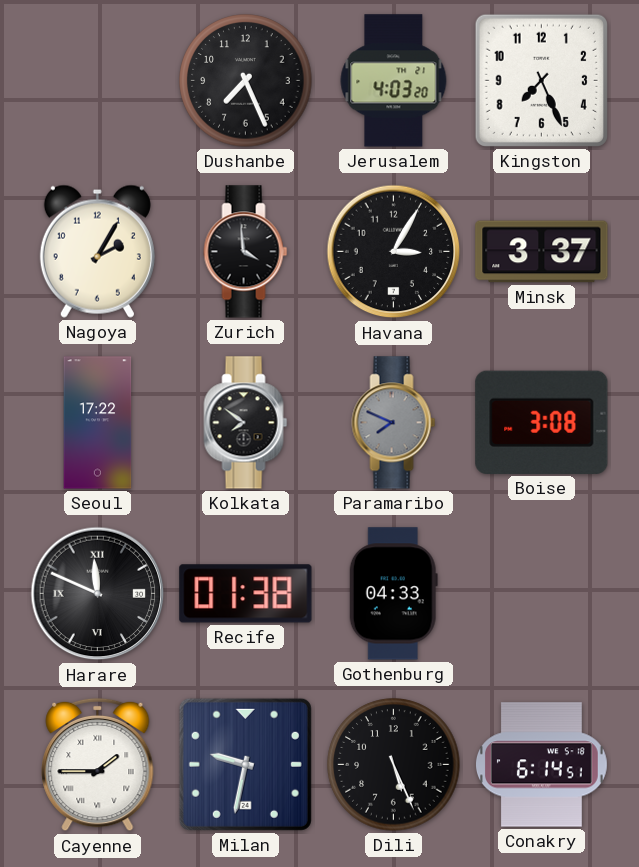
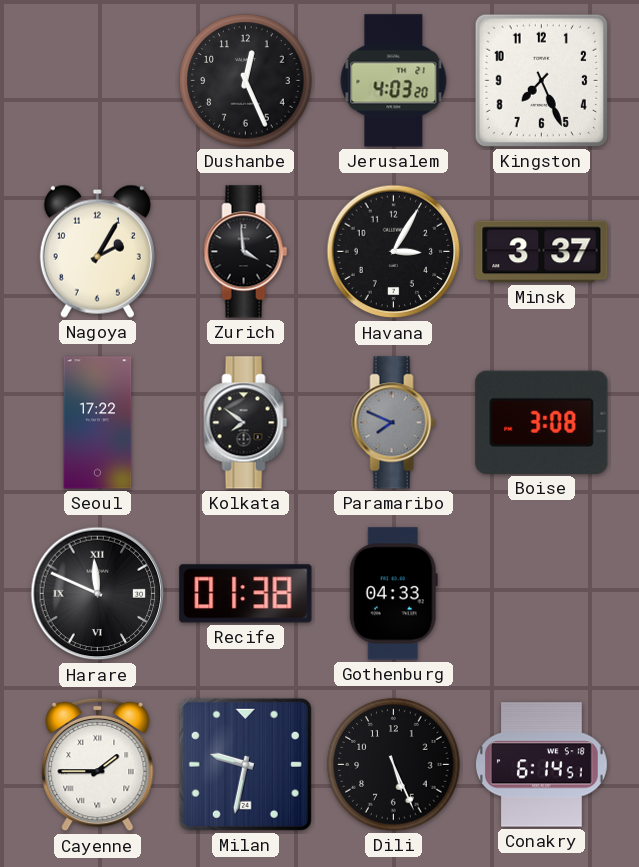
Dushanbe: 7:26 -> 12:26 (246, 81)
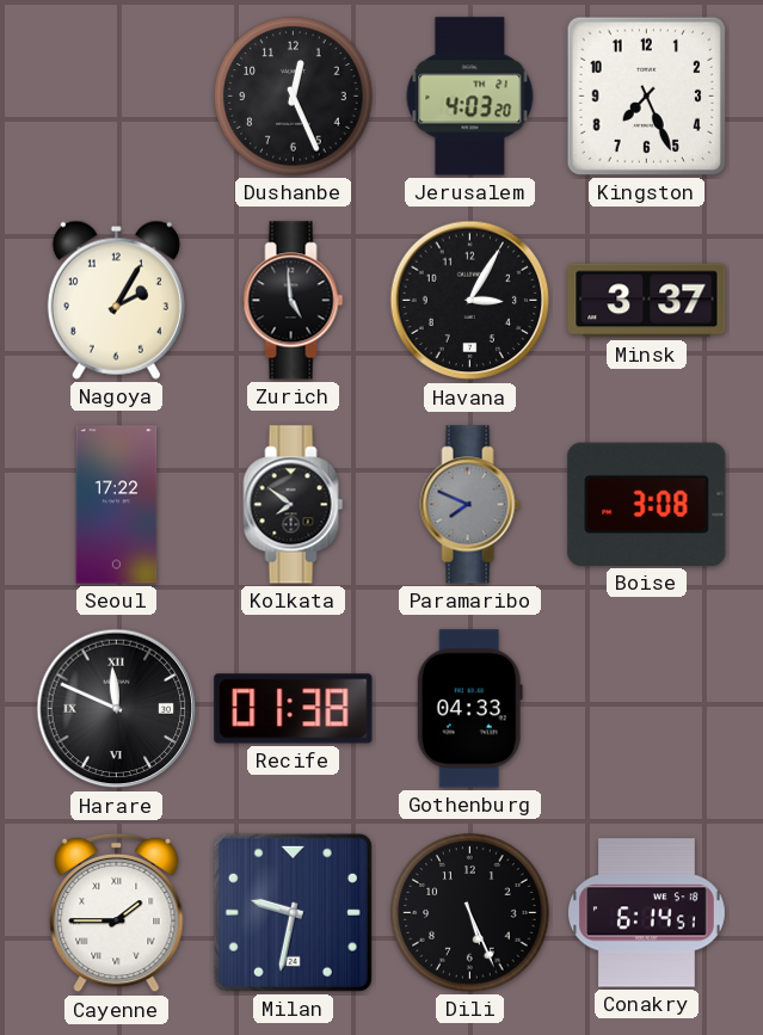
Zurich: 3:59 -> 4:59 (294, 301)
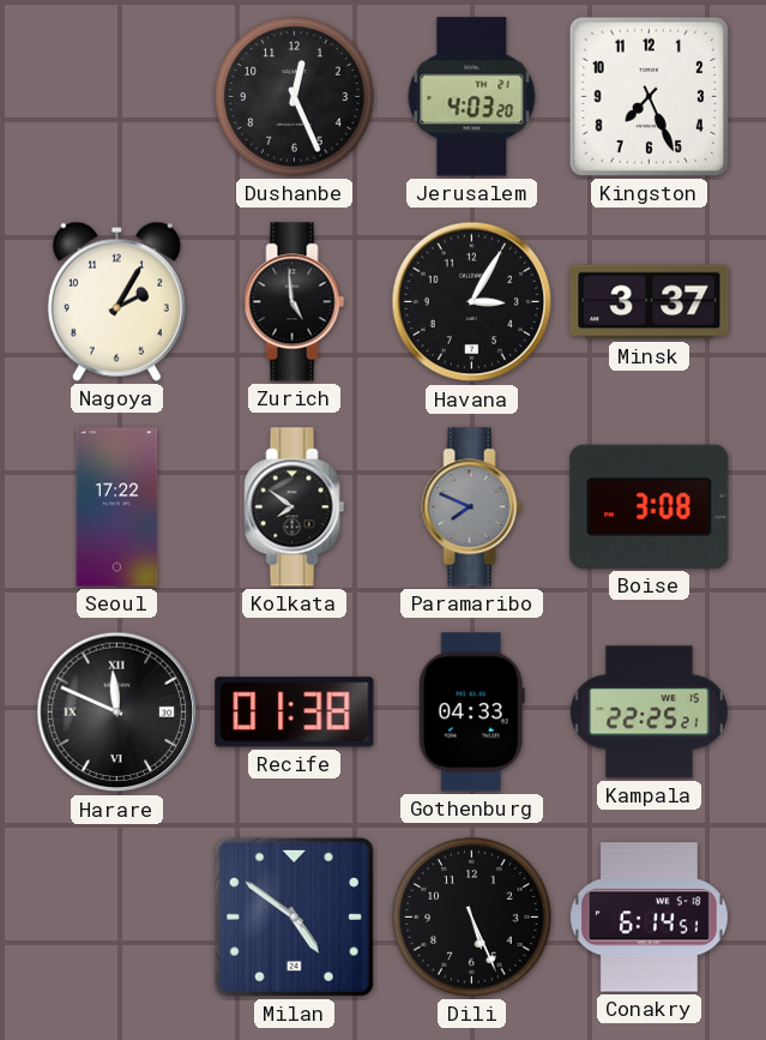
Kampala: none -> 22:25 (650, 713)
Cayenne: 1:45 -> none (117, 913)
Milan: 9:32 -> 4:51 (294, 916)
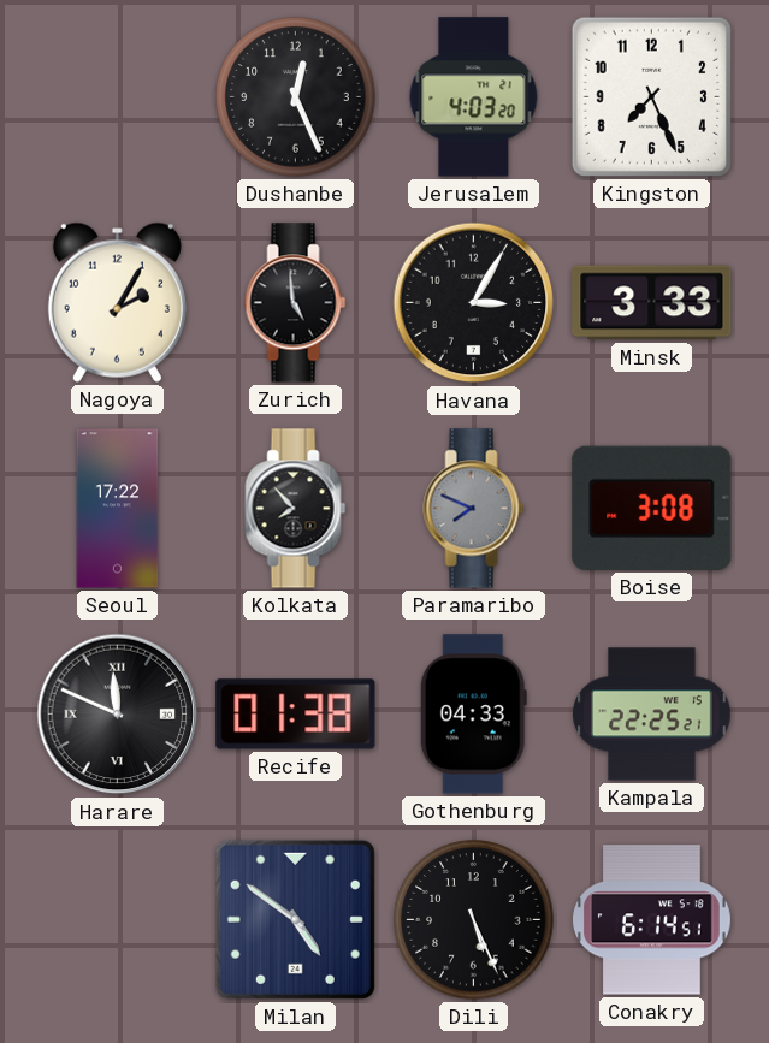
Minsk: 3:37 -> 3:33 (652, 303)
Kolkata: 7:51 -> 7:53 (296, 509)
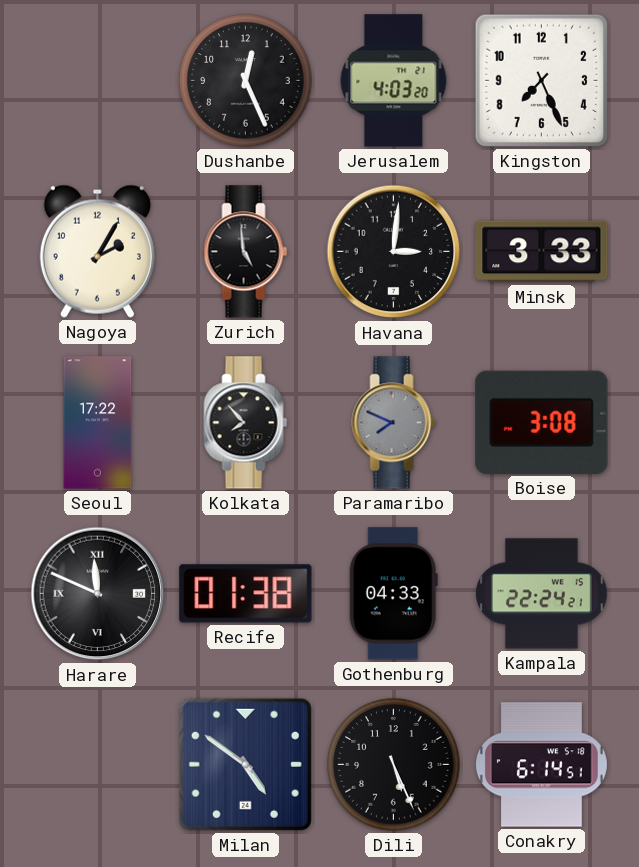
Havana: 3:05 -> 3:01 (394, 252)
Kampala: 22:25 -> 22:24 (542, 594)
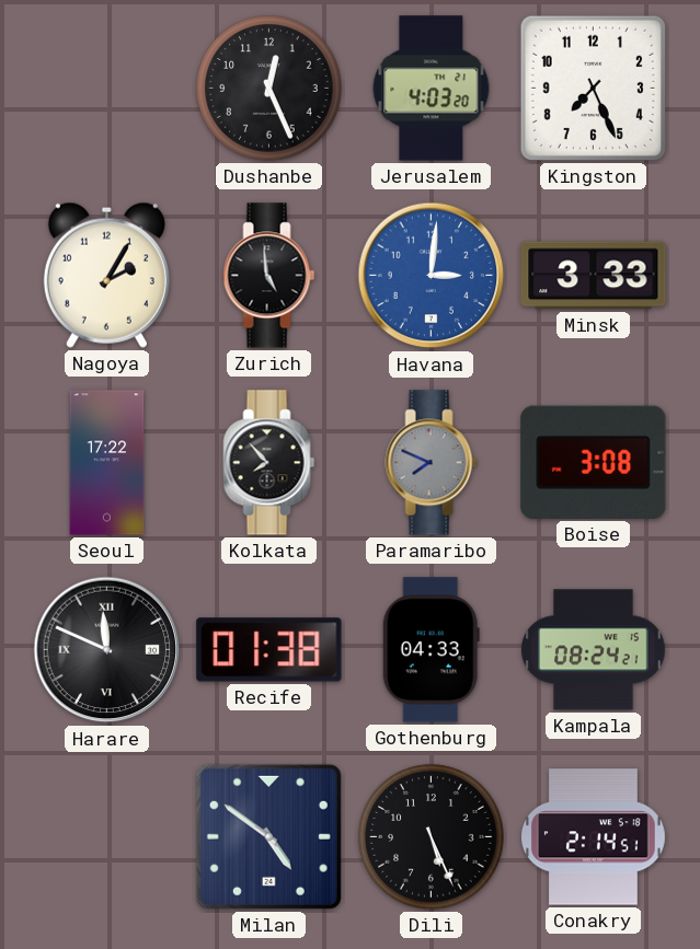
Havana dial: black -> blue (432, 276)
Kampala: 22:24 -> 08:24 (594, 650)
Conakry: 6:14 -> 2:14 (593, 837)
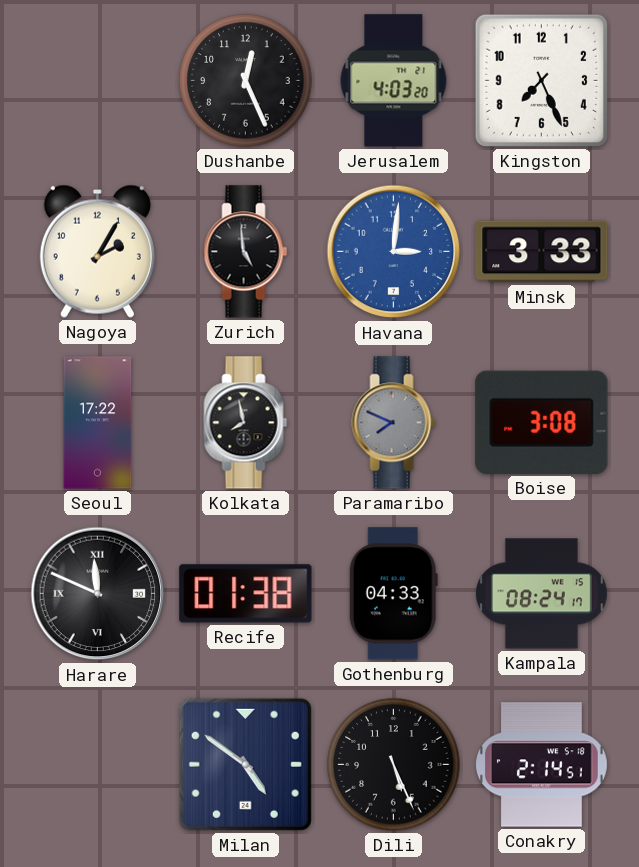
Kolkata: 7:53 -> 7:58 (246, 423)
Kampala: 08:24:21 -> 08:24:17 (542, 594)
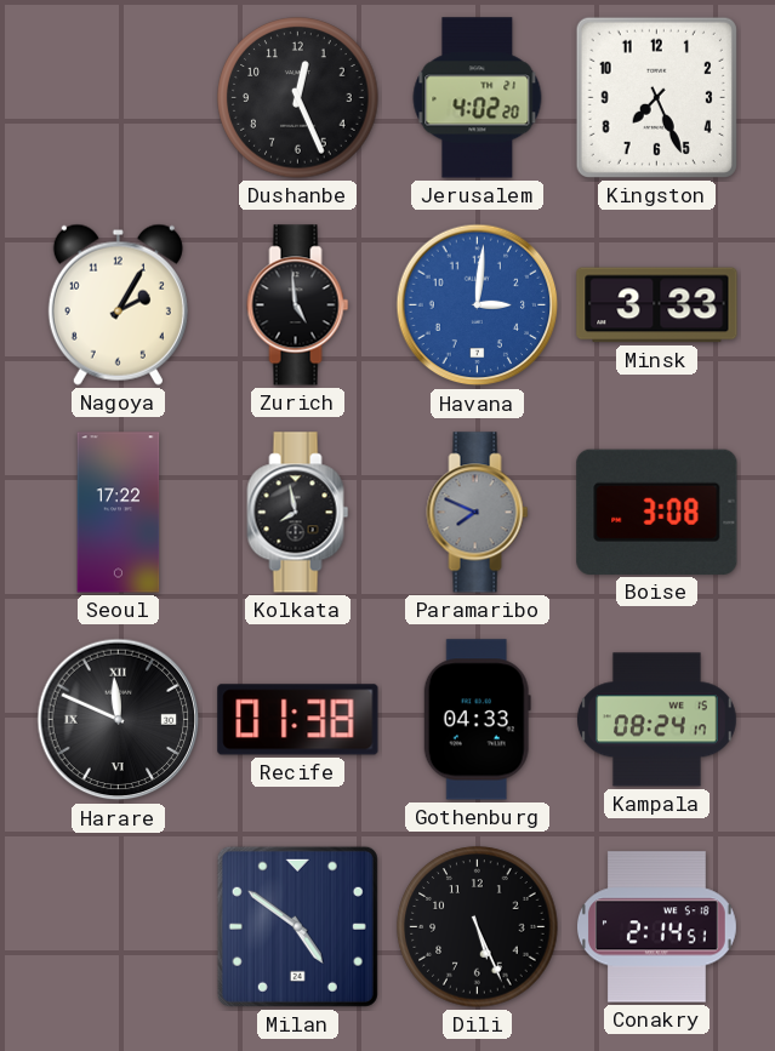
Jerusalem: 4:03 -> 4:02 (478, 98)
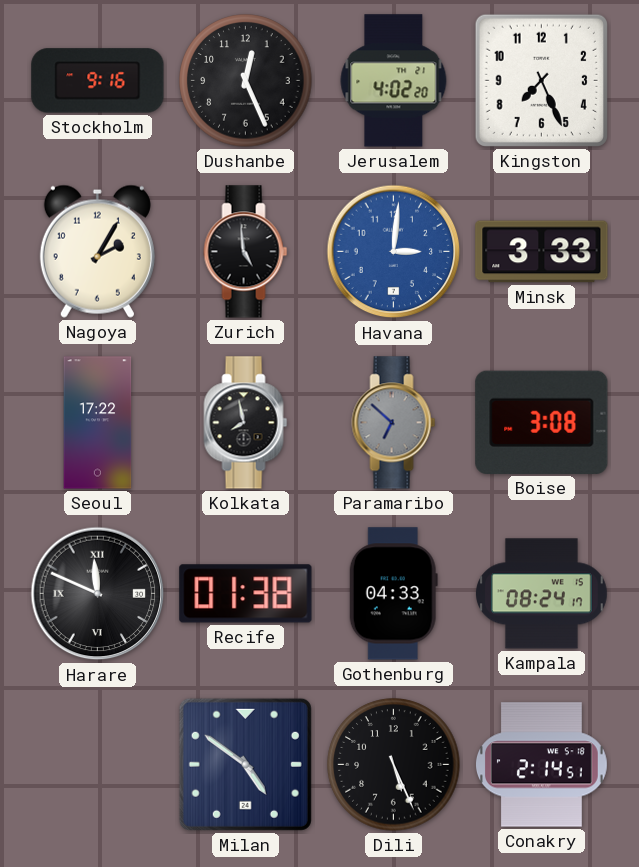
Stockholm: none -> 9:16 (98, 81)
Paramaribo: 7:49 -> 6:52 (394, 423)
